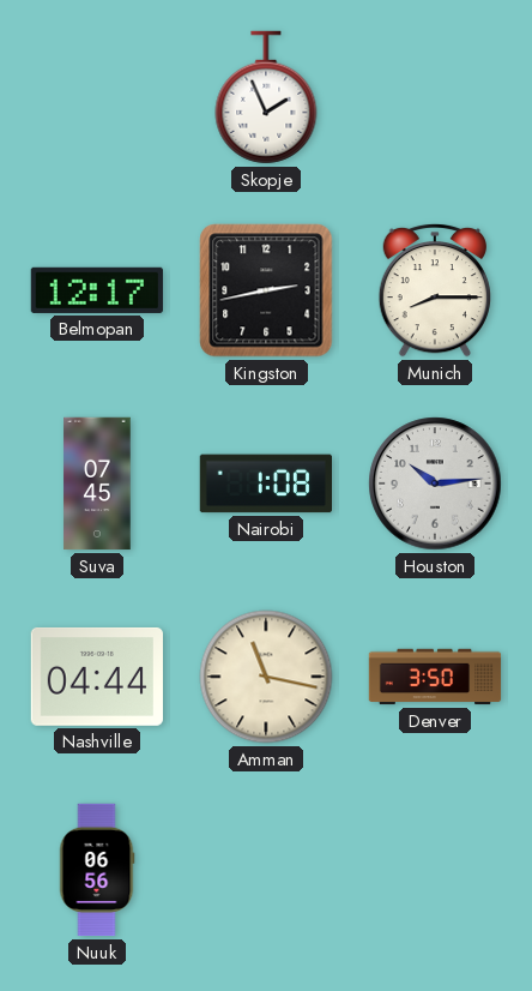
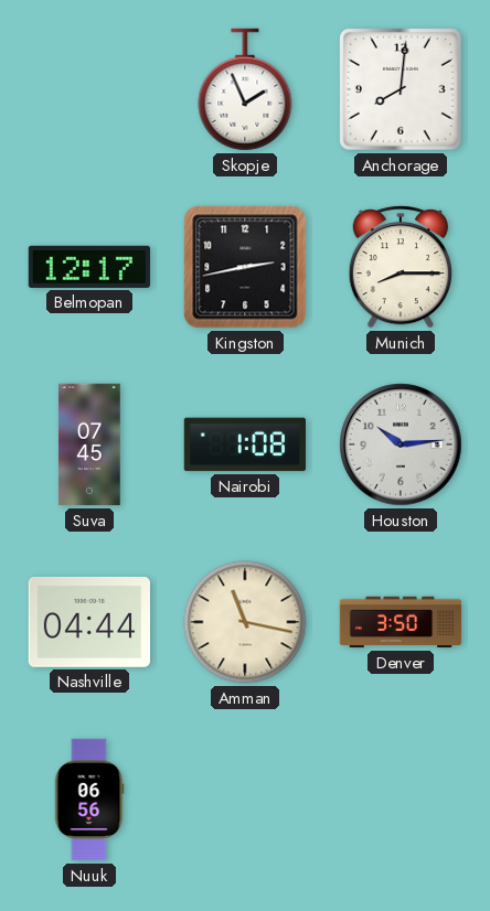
Anchorage: none -> 8:01 (401, 89)
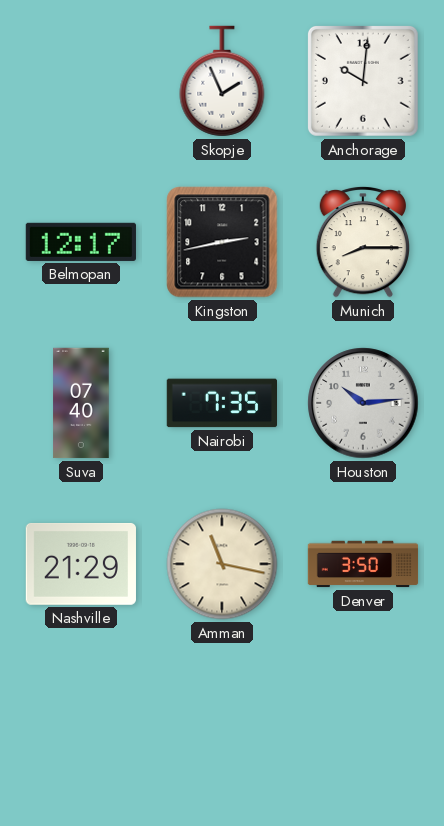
Anchorage: 8:01 -> 10:01 (363, 81)
Suva: 07:45 -> 07:40 (81, 403)
Nairobi: 1:08 -> 7:35 (221, 403)
Nashville: 04:44 -> 21:29 (81, 564)
Nuuk: 06:56 -> none (89, 800)
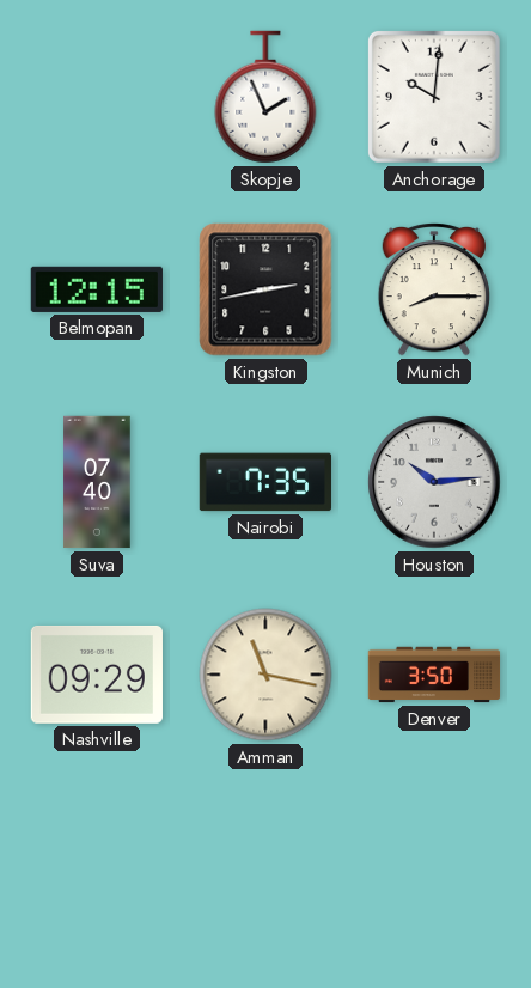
Belmopan: 12:17 -> 12:15 (97, 289)
Nashville: 21:29 -> 09:29 (97, 675)
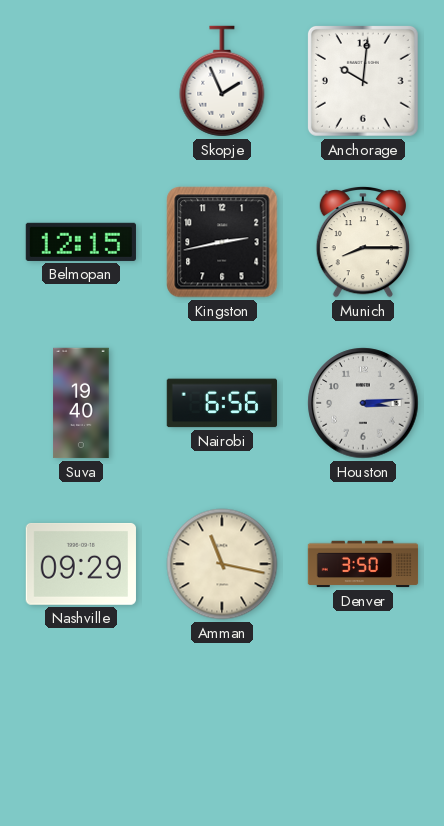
Suva: 07:40 -> 19:40 (81, 403)
Nairobi: 7:35 -> 6:56 (221, 403)
Houston: 10:14 -> 3:14 (363, 403)
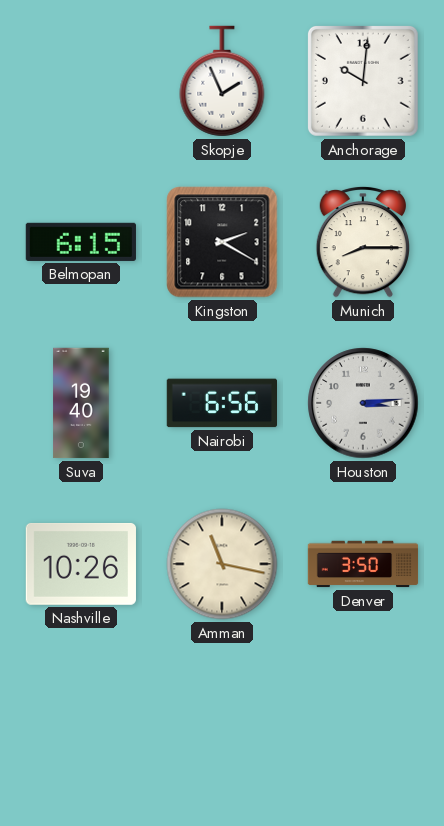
Belmopan: 12:15 -> 6:15 (81, 242)
Kingston: 2:43 -> 2:20 (222, 242)
Nashville: 09:29 -> 10:26 (81, 564)
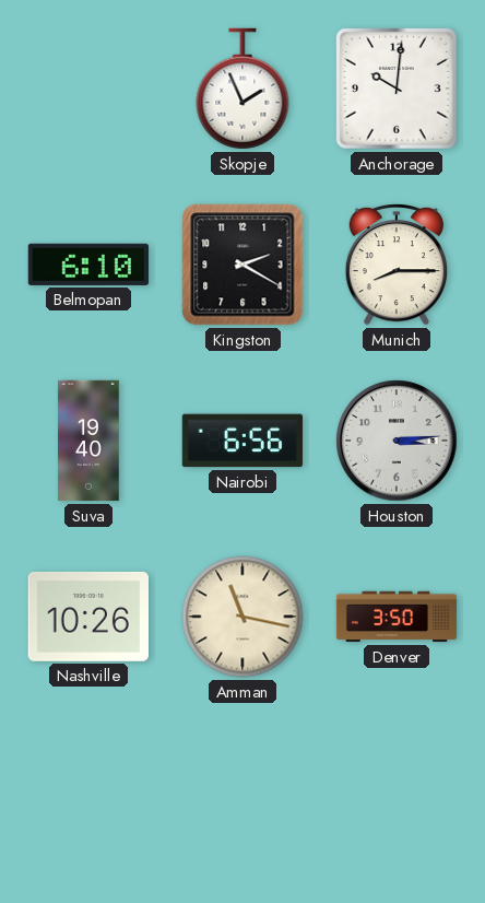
Belmopan: 6:15 -> 6:10 (88, 265)
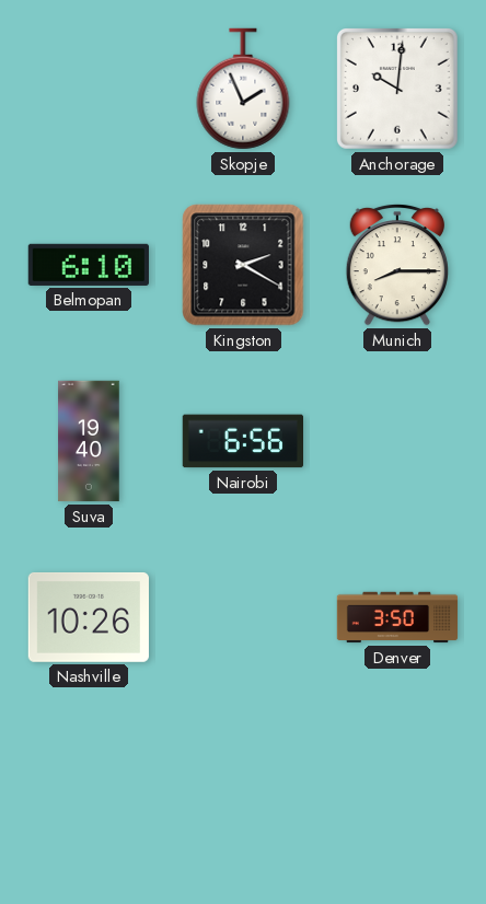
Houston: 3:14 -> none (397, 441)
Amman: 11:17 -> none (242, 617)
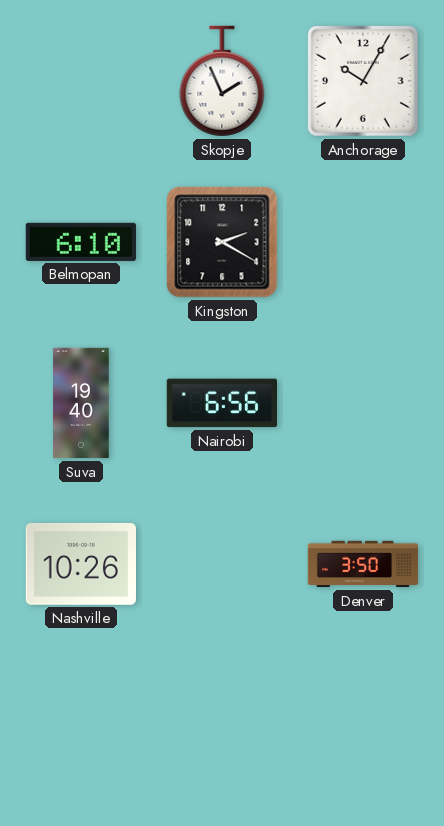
Anchorage: 10:01 -> 10:05 (363, 81)
Munich: 8:15 -> none (396, 265)
